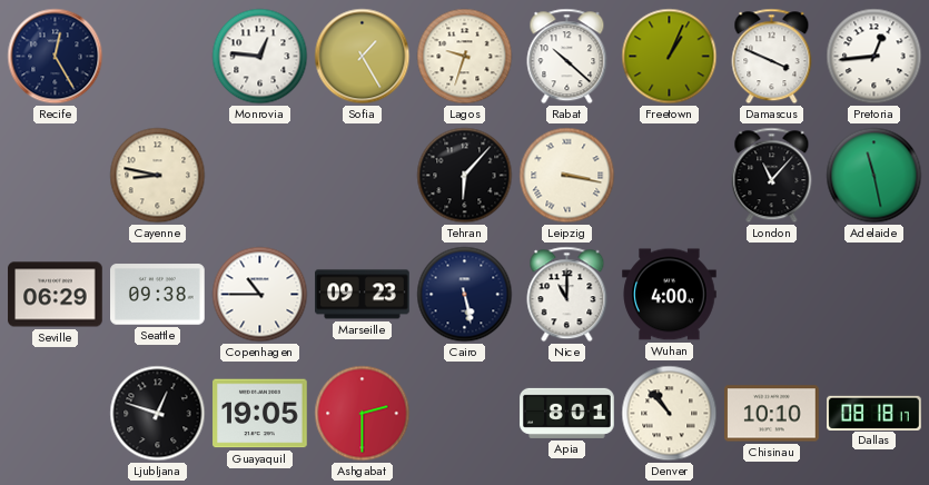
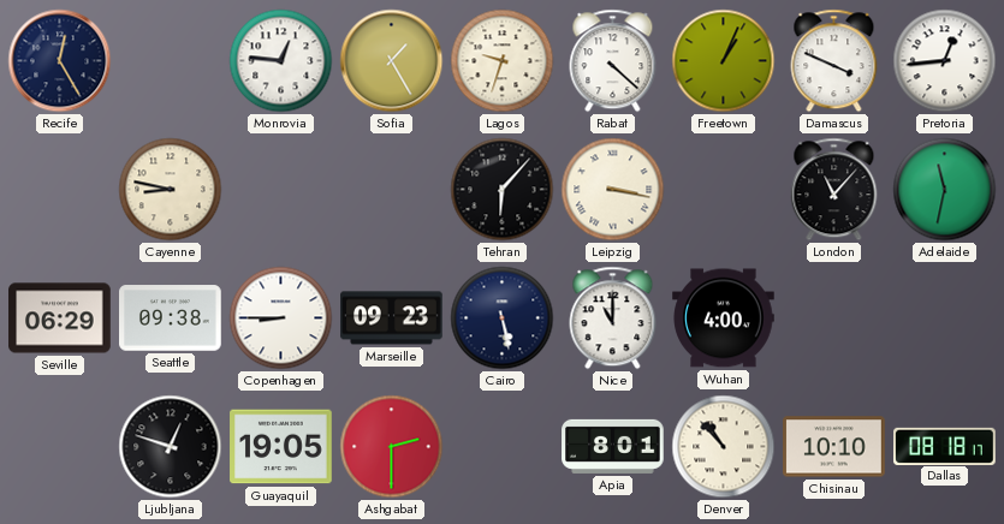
Rabat: 10:22 -> 4:22 (613, 61)
Adelaide: 11:28 -> 11:32 (945, 190)
Copenhagen: 10:45 -> 8:45 (281, 318)
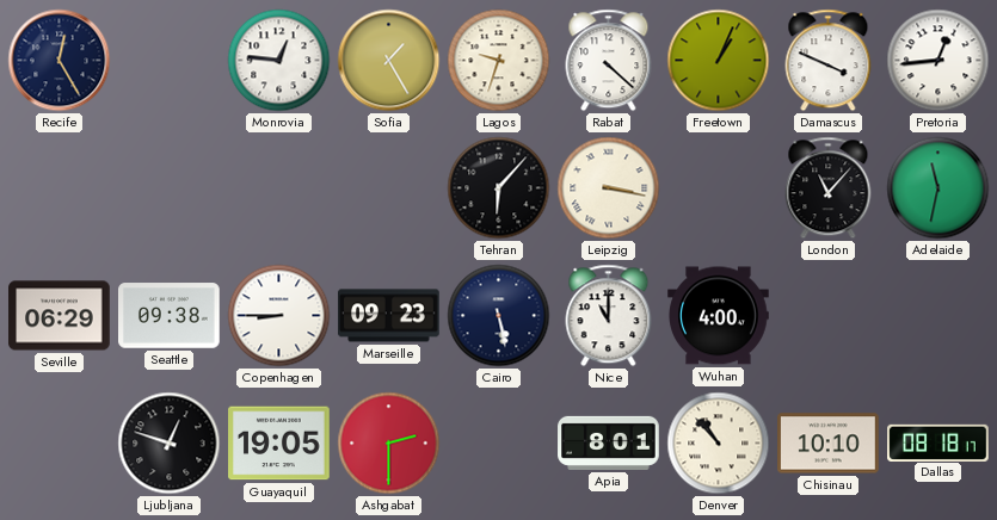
Cayenne: 8:47 -> none (171, 190)
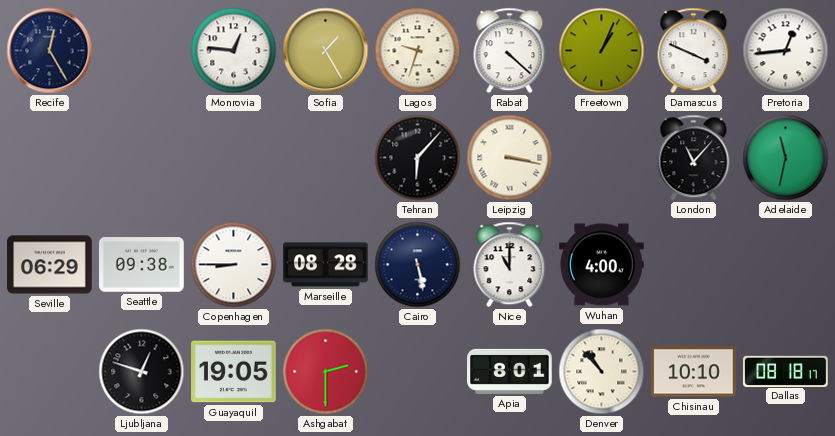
Marseille: 09:23 -> 08:28 (326, 265)
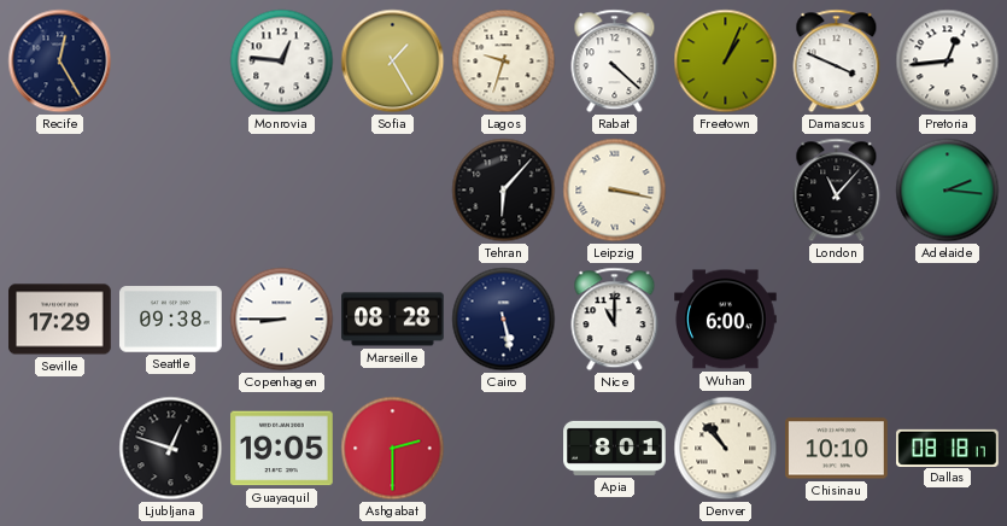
Adelaide: 11:32 -> 2:16 (948, 191)
Seville: 06:29 -> 17:29 (60, 320)
Wuhan: 4:00 -> 6:00 (726, 320)
